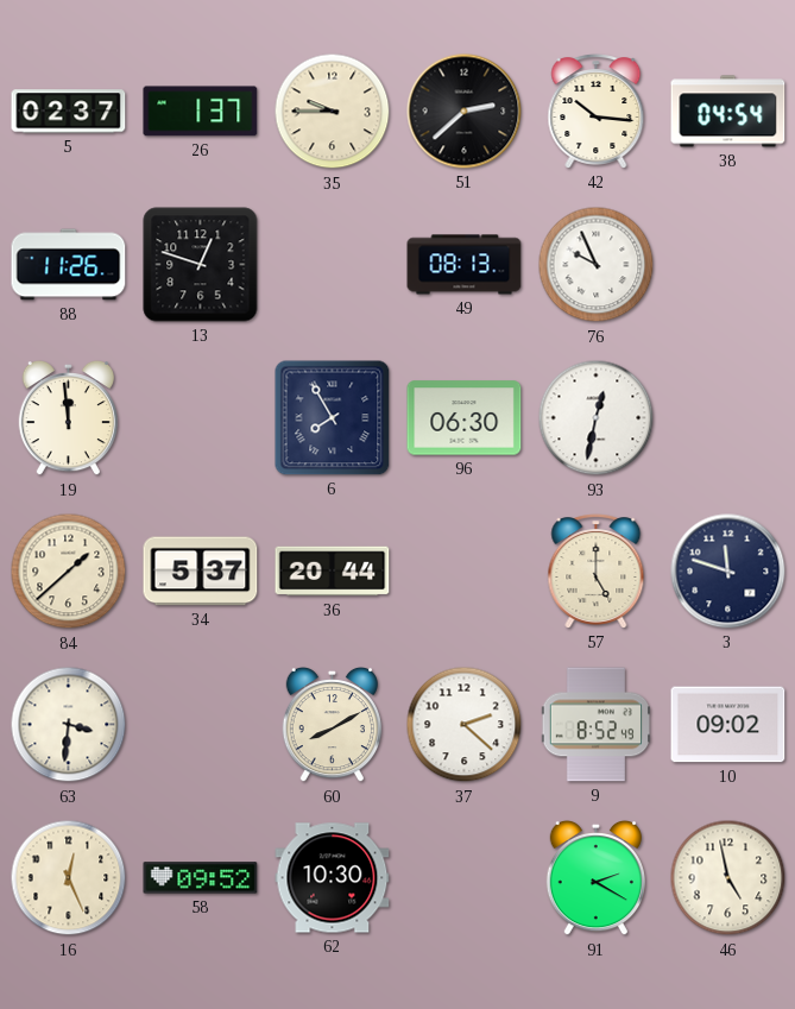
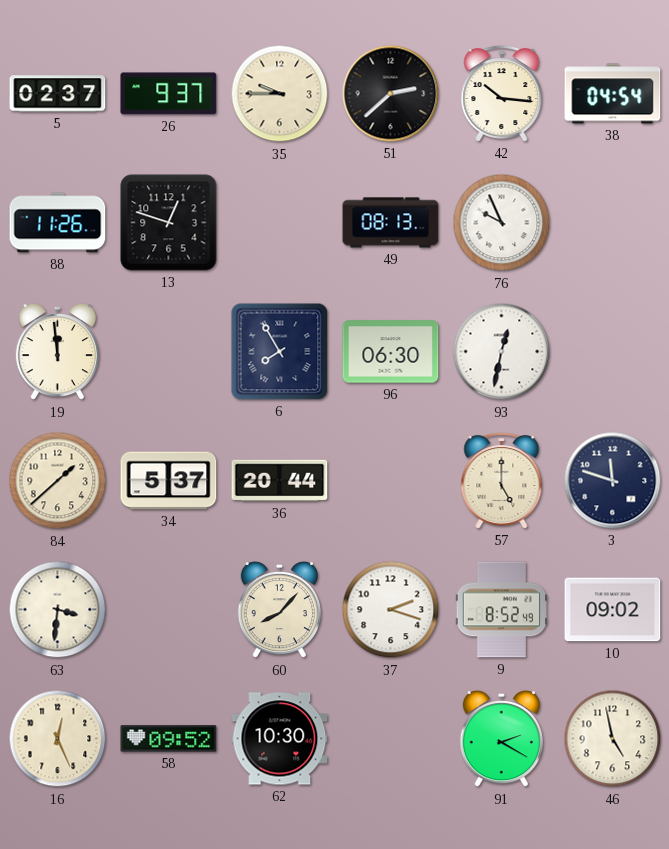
26: 1:37 -> 9:37 (169, 94)
60: 8:10 -> 8:07 (279, 610)
37: 2:22 -> 2:18 (391, 610)
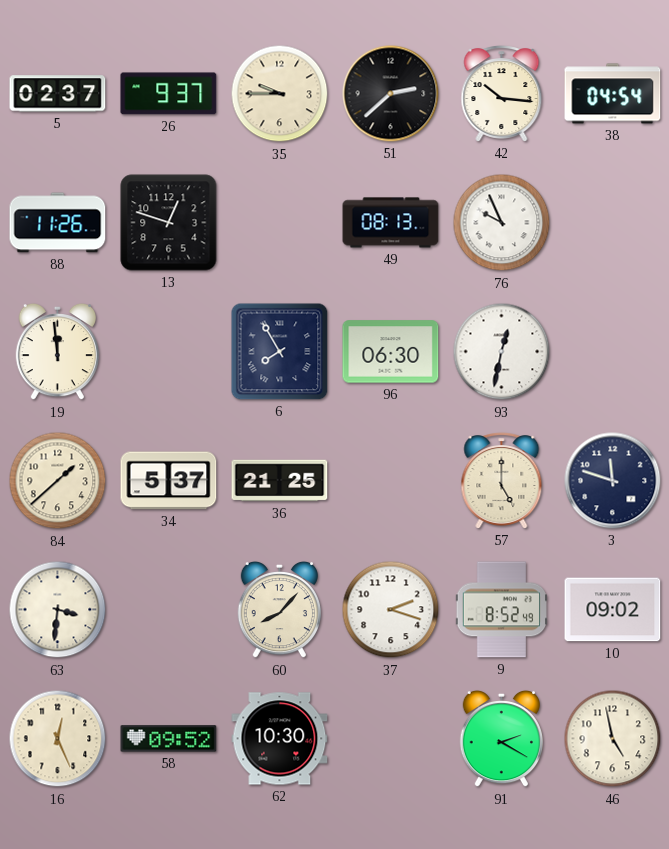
36: 20:44 -> 21:25 (280, 481)
